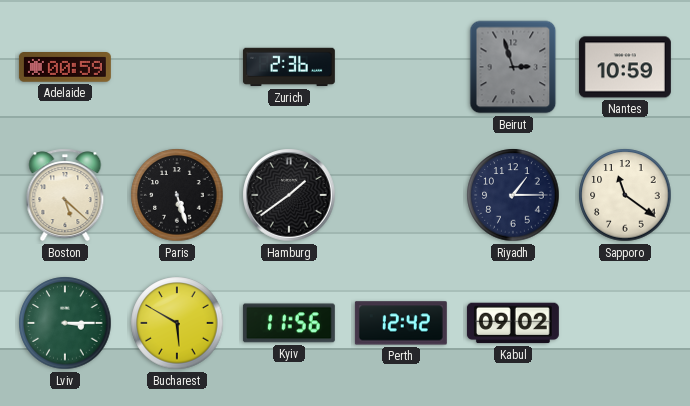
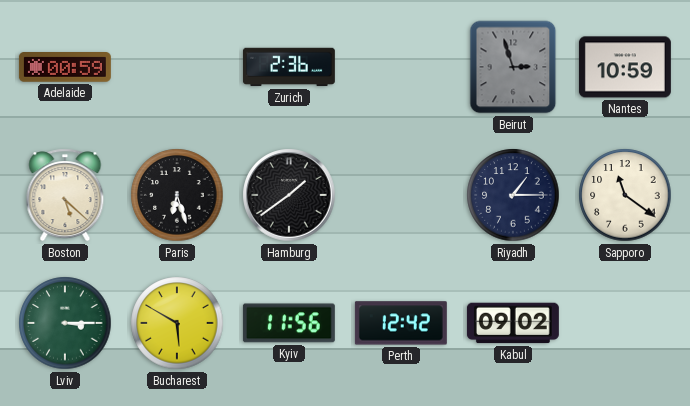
Paris: 5:27 -> 6:27 (177, 195)
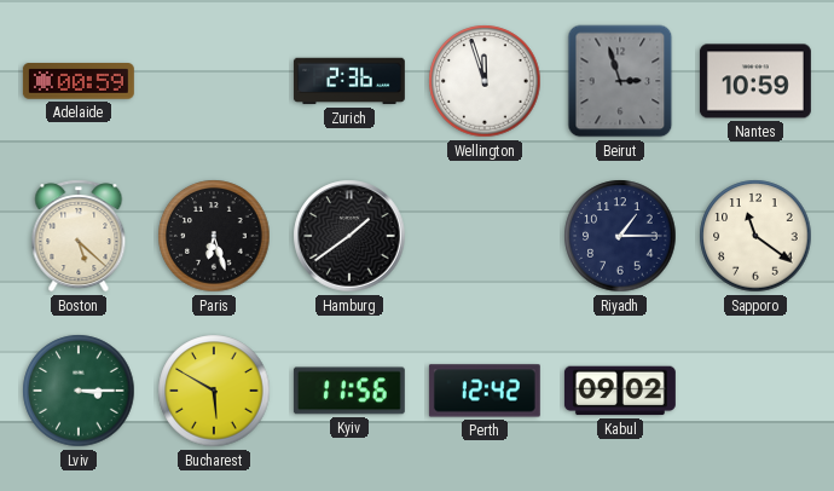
Wellington: none -> 11:57 (485, 81)
